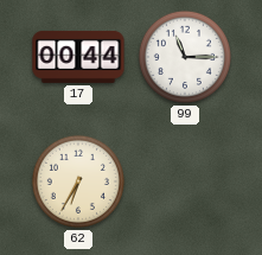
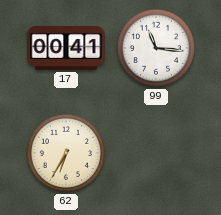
17: 00:44 -> 00:41 (66, 48)
99: 11:15 -> 11:16 (156, 48)
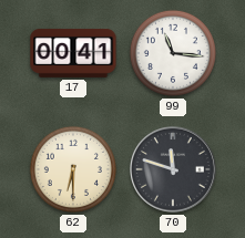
62: 6:35 -> 6:30 (73, 169)
70: none -> 11:48 (174, 170)
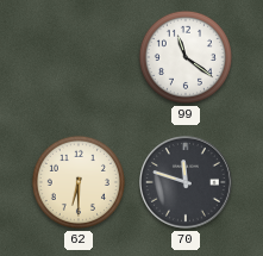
17: 00:41 -> none (73, 53)
99: 11:16 -> 11:21 (186, 57)
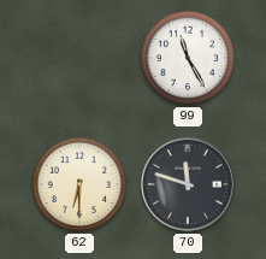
99: 11:21 -> 11:25 (188, 58)
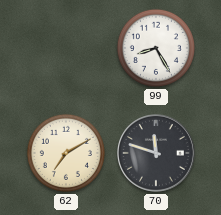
99: 11:25 -> 8:25 (156, 48)
62: 6:30 -> 7:10 (66, 153)
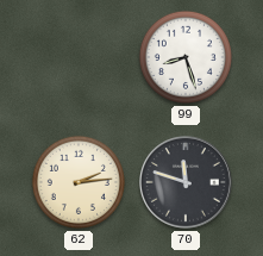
99: 8:25 -> 8:27 (186, 57)
62: 7:10 -> 2:14 (79, 182)
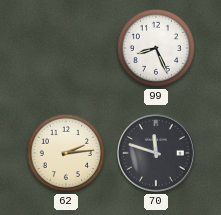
99: 8:27 -> 8:26 (156, 48)
